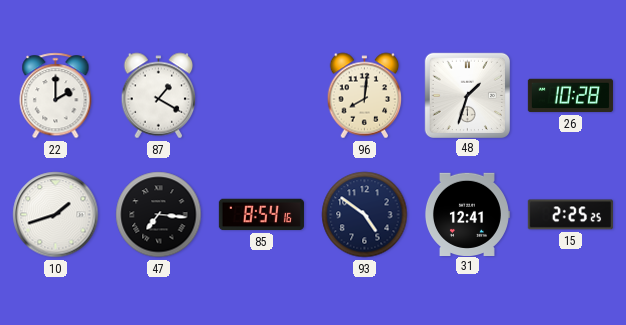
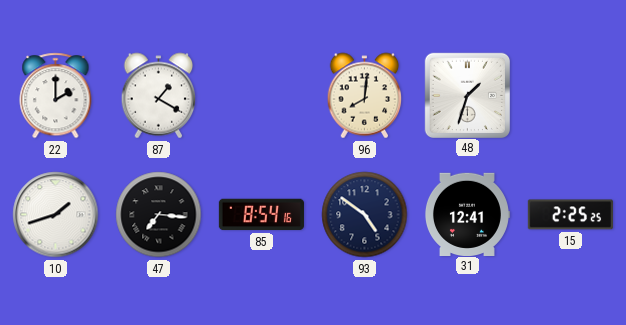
26: 10:28 -> none (570, 96)
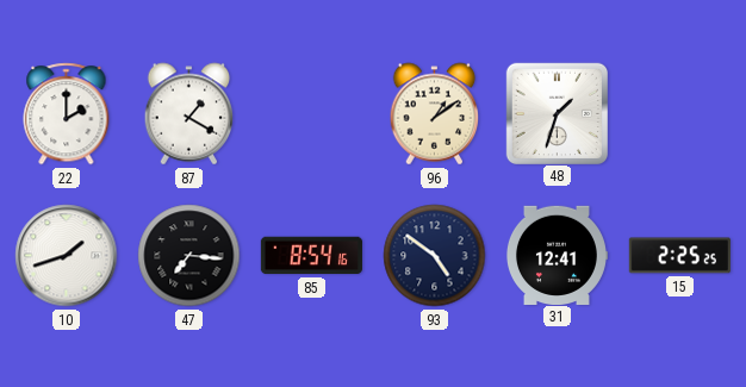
96: 8:01 -> 1:09 (435, 114)
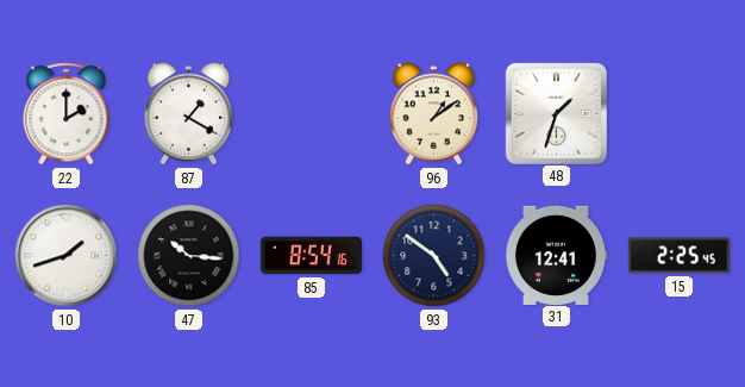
47: 7:16 -> 10:16 (189, 256)
15: 2:25:25 -> 2:25:45 (678, 256)
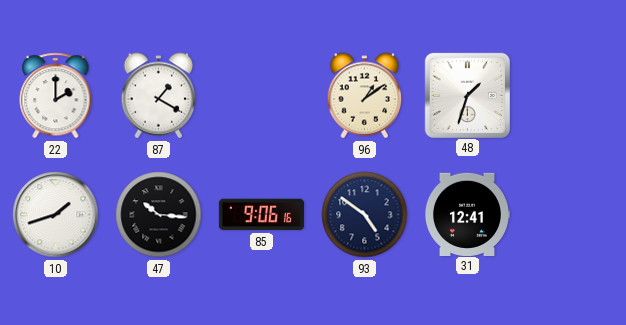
85: 8:54 -> 9:06 (261, 215)
15: 2:25 -> none (678, 256)
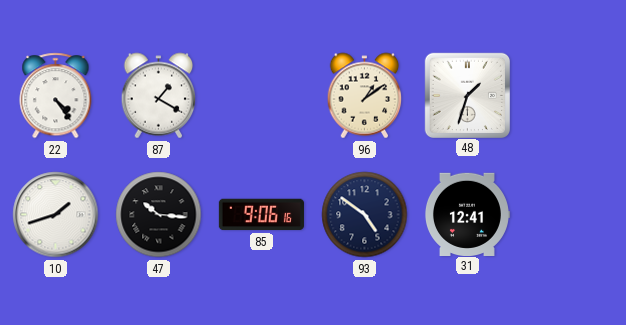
22: 2:00 -> 4:24 (56, 96)
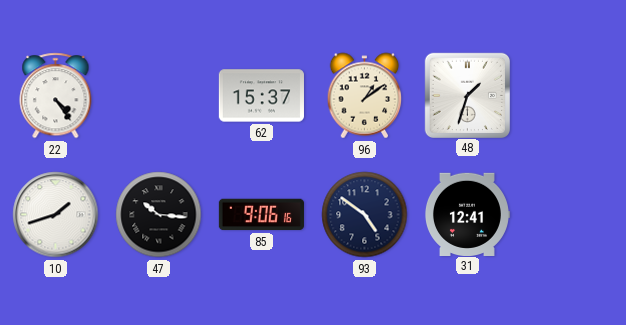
87: 1:20 -> none (159, 96)
62: none -> 15:37 (261, 96)
